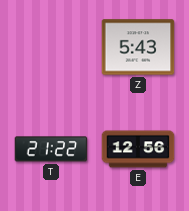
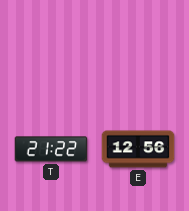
Z: 5:43 -> none (138, 47)
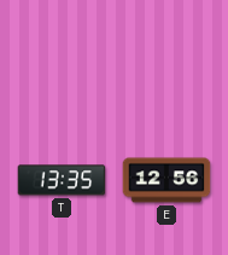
T: 21:22 -> 13:35 (62, 180)
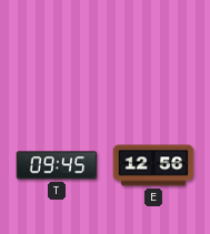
T: 13:35 -> 09:45 (57, 165)
